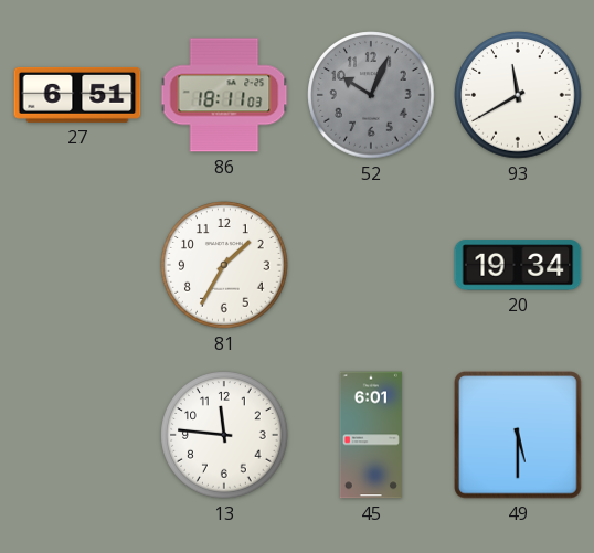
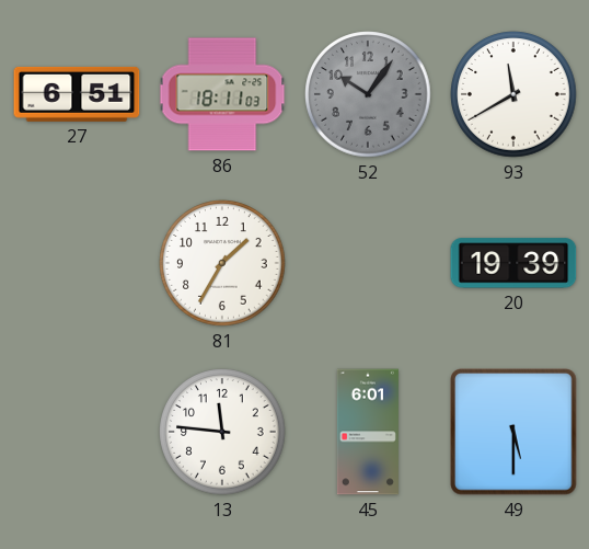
52: 10:04 -> 10:06 (368, 94)
20: 19:34 -> 19:39 (513, 263)
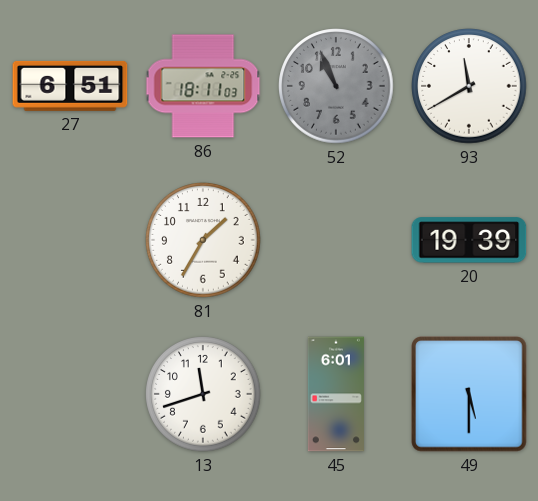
52: 10:06 -> 10:56 (336, 86)
13: 11:46 -> 11:42 (203, 394)
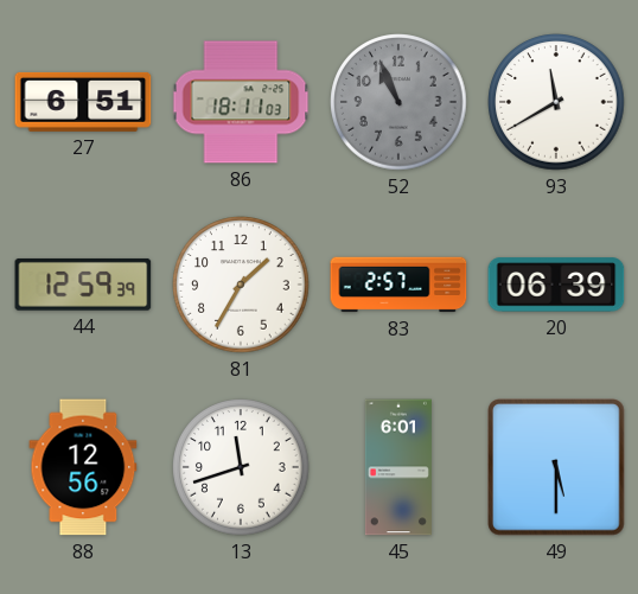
44: none -> 12:59 (83, 285)
83: none -> 2:57 (398, 285)
20: 19:39 -> 06:39 (556, 285)
88: none -> 12:56 (83, 467)
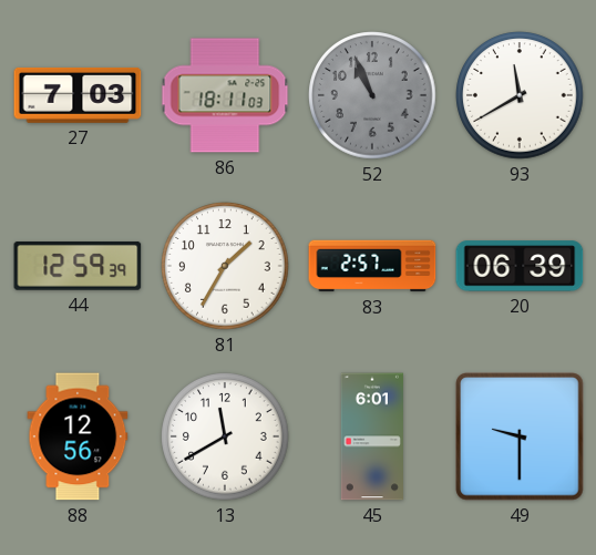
27: 6:51 -> 7:03 (78, 95)
13: 11:42 -> 11:40 (225, 436)
49: 5:30 -> 9:30 (520, 436)
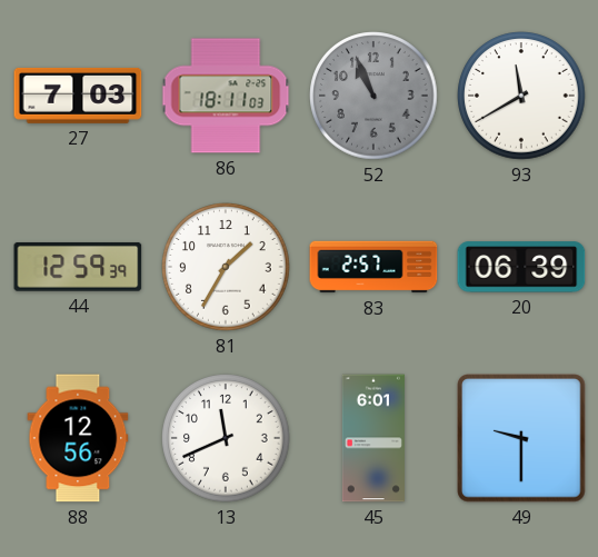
13: 11:40 -> 11:41 (226, 438)
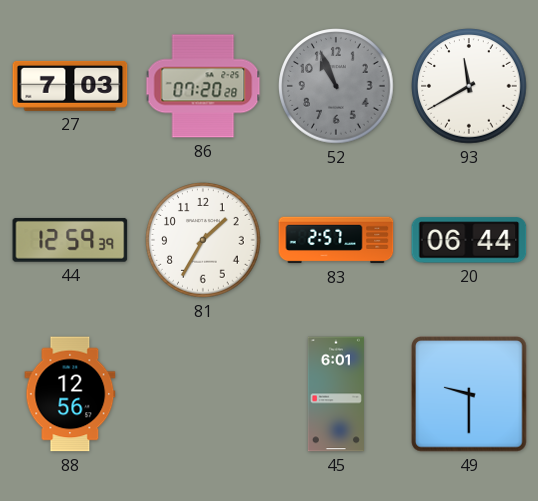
86: 18:11 -> 07:20 (203, 86)
20: 06:39 -> 06:44 (469, 240)
13: 11:41 -> none (226, 438)
